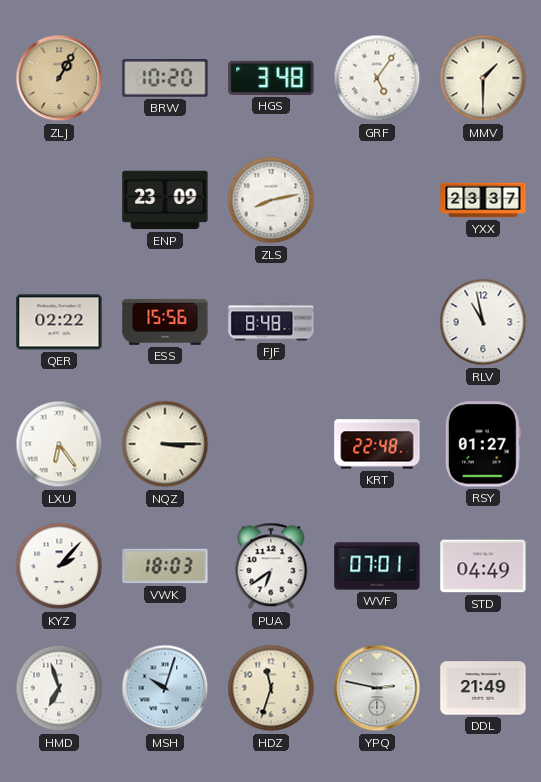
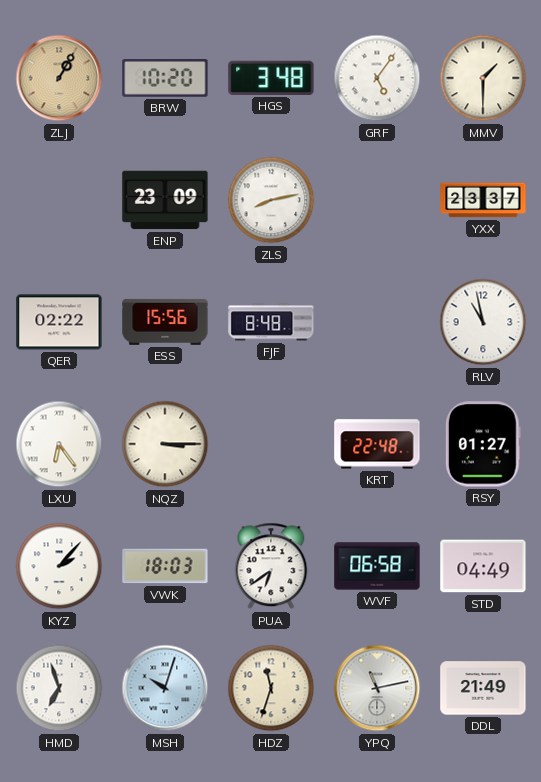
WVF: 07:01 -> 06:58 (377, 566)
YPQ: 2:47 -> 11:13 (377, 688)
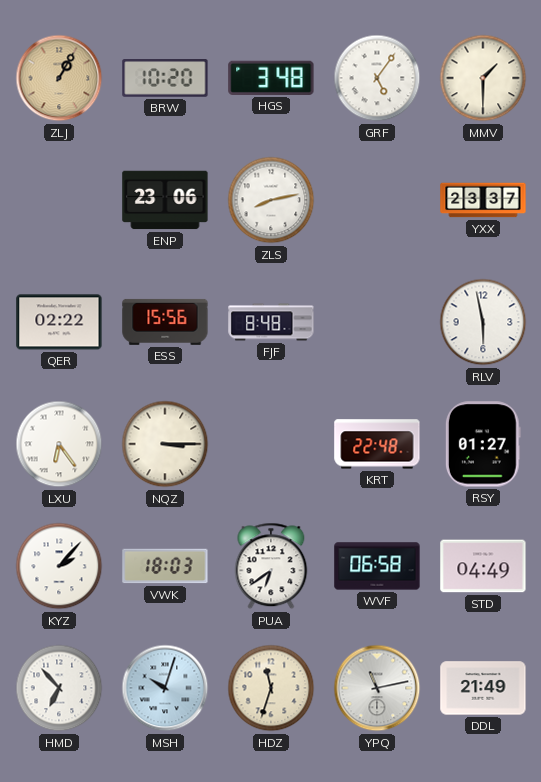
ENP: 23:09 -> 23:06 (165, 200)
RLV: 10:58 -> 5:58 (483, 322)
HMD: 6:57 -> 6:53 (59, 688)
